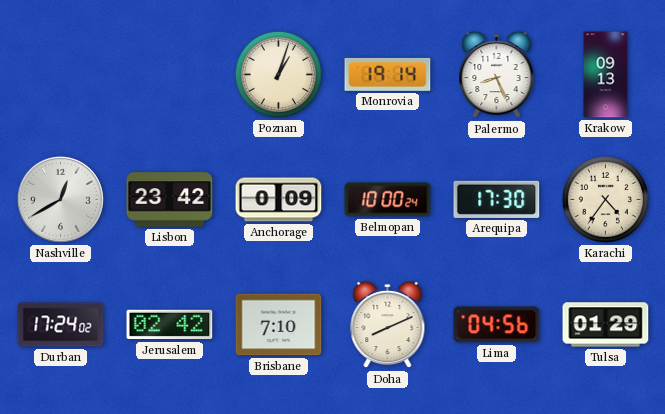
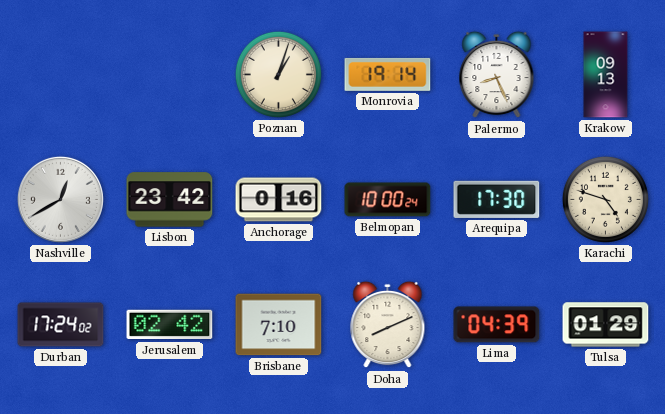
Anchorage: 0:09 -> 0:16 (279, 200)
Karachi: 4:36 -> 4:48 (605, 199)
Lima: 04:56 -> 04:39 (497, 325)
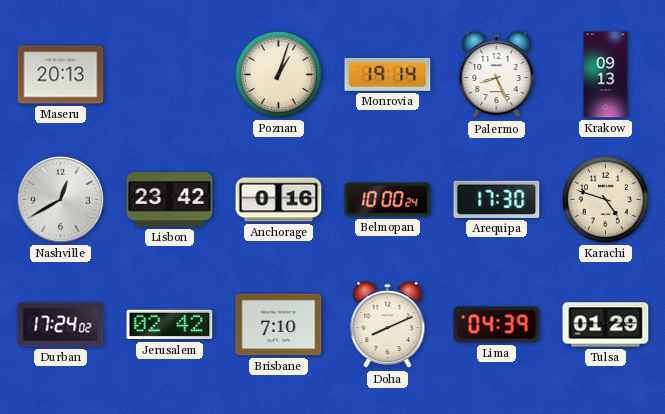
Maseru: none -> 20:13 (61, 75)
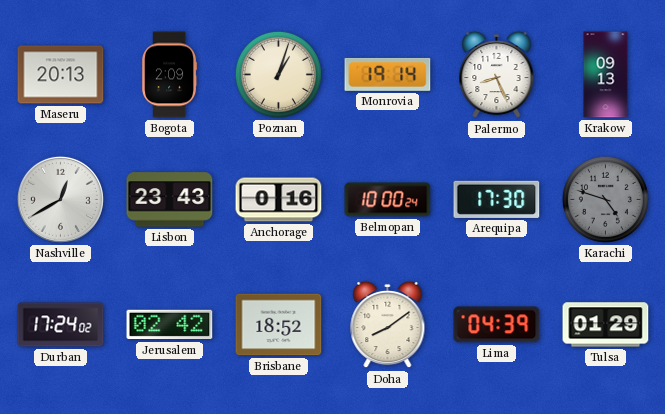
Bogota: none -> 2:09 (170, 75)
Lisbon: 23:42 -> 23:43 (170, 200)
Karachi dial: cream -> grey (605, 199)
Brisbane: 7:10 -> 18:52 (279, 325)
Doha: 8:11 -> 8:09 (388, 325)
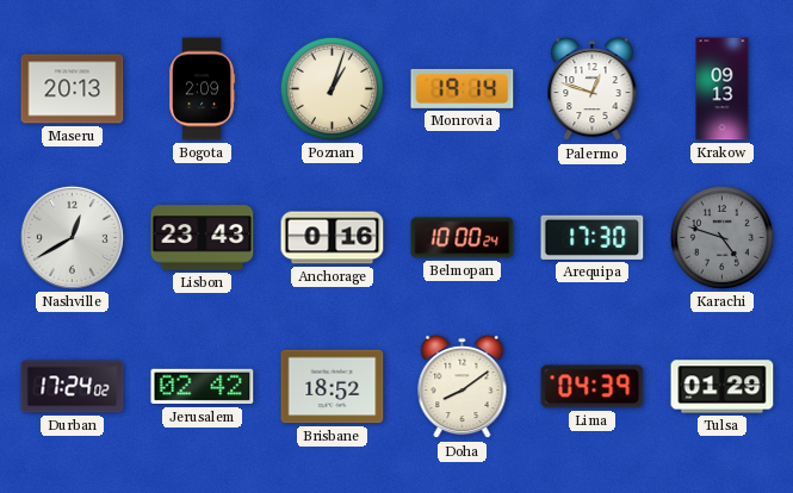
Palermo: 8:26 -> 12:48 (593, 89)
